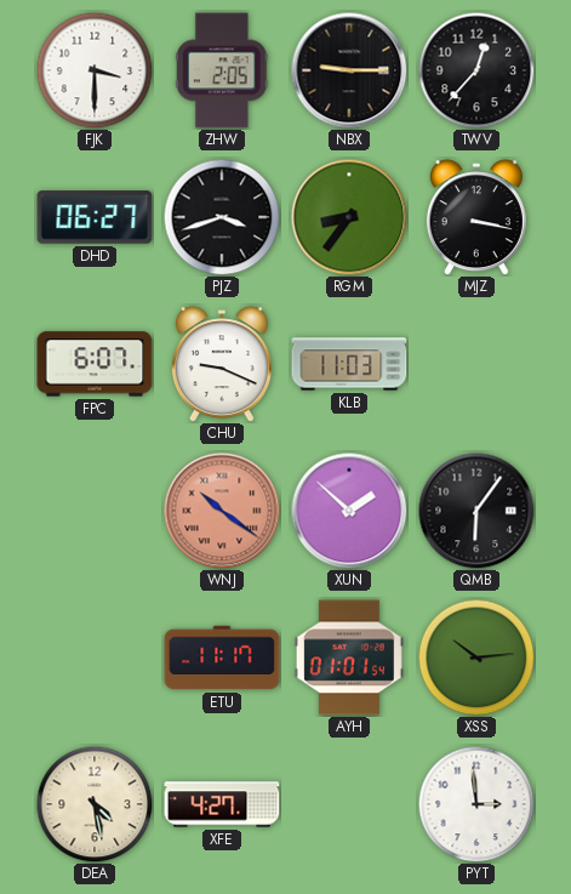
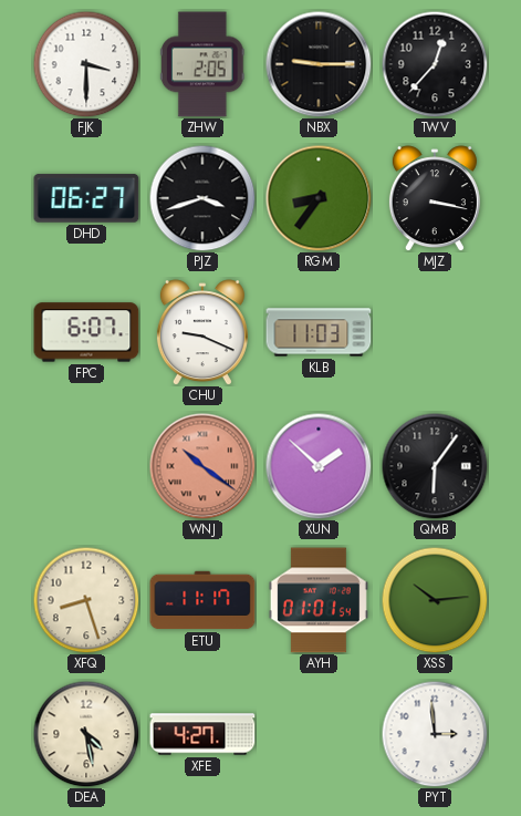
XFQ: none -> 8:27 (86, 600)
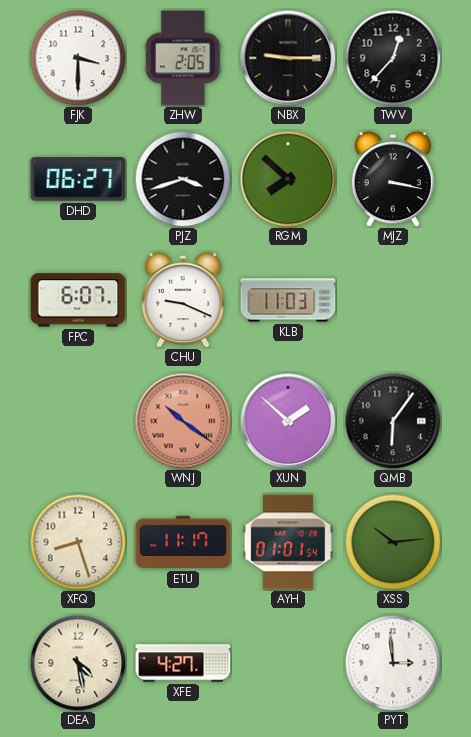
RGM: 8:36 -> 7:52 (288, 179)
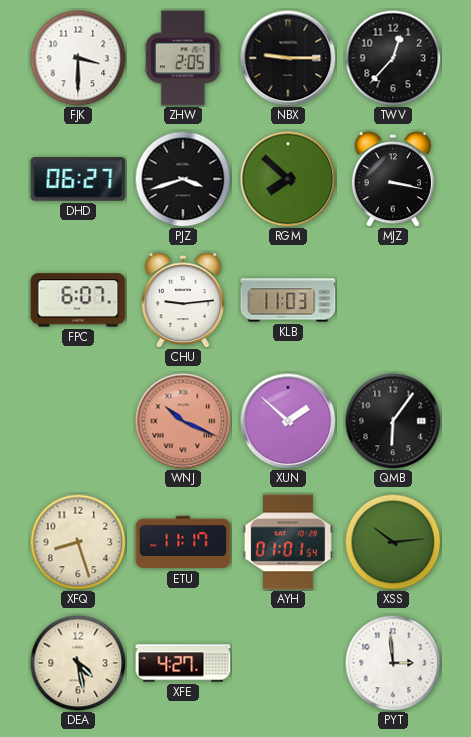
CHU: 9:19 -> 9:14 (183, 300)
WNJ: 10:21 -> 10:19 (183, 421)
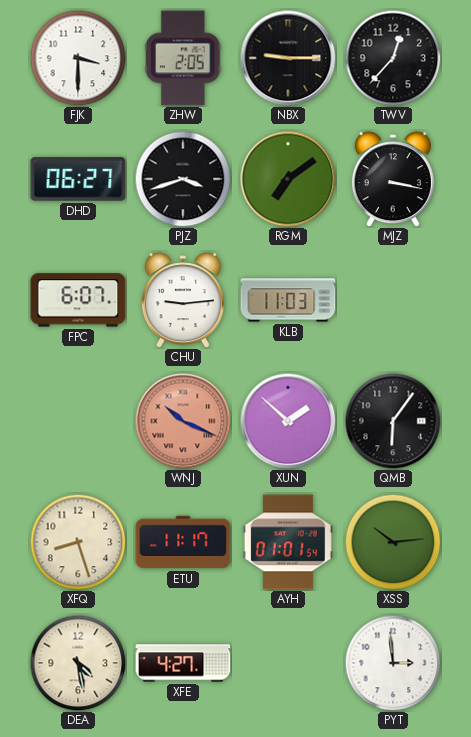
RGM: 7:52 -> 7:09 (288, 179)
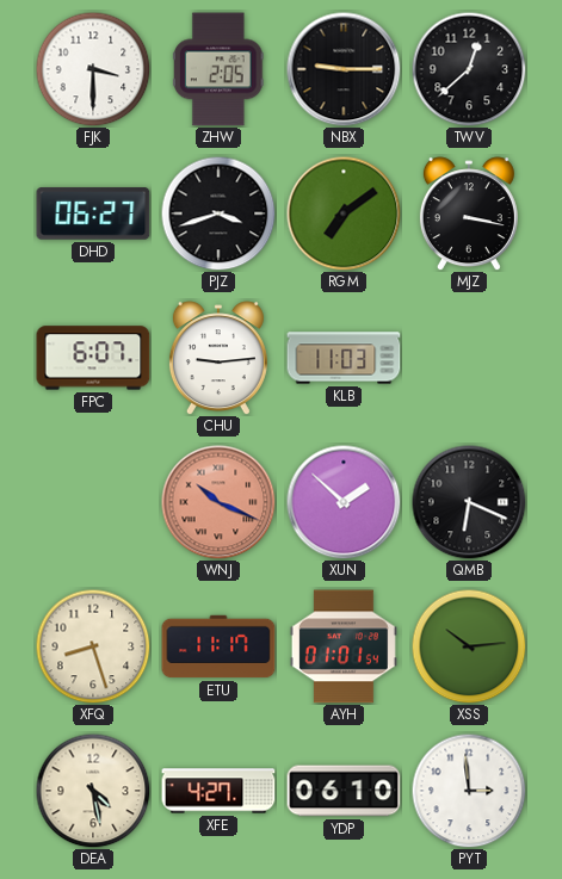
TWV: 12:37 -> 12:38 (469, 69)
QMB: 6:06 -> 6:19 (469, 502)
YDP: none -> 06:10 (344, 791)
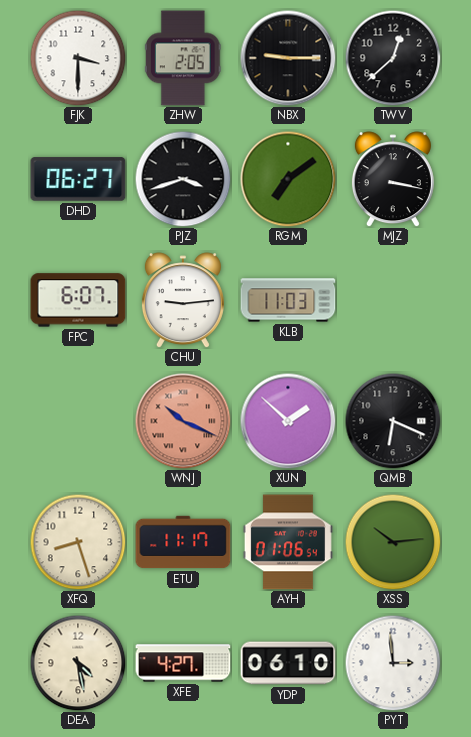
AYH: 01:01 -> 01:06 (288, 542)
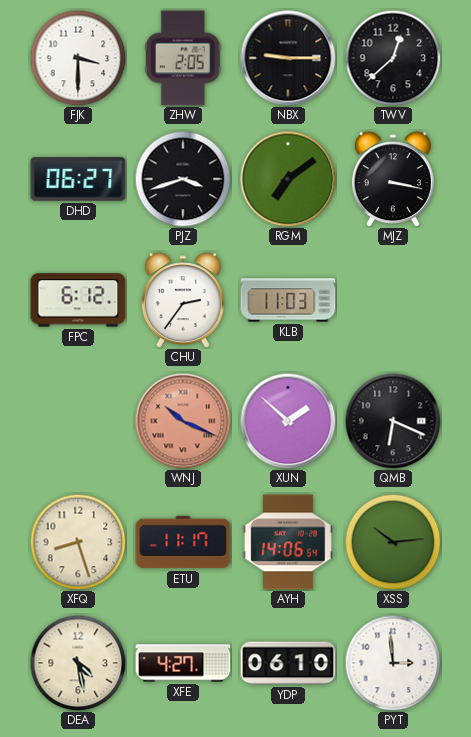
FPC: 6:07 -> 6:12 (78, 300)
CHU: 9:14 -> 2:36 (183, 300)
AYH: 01:06 -> 14:06 (288, 542)
